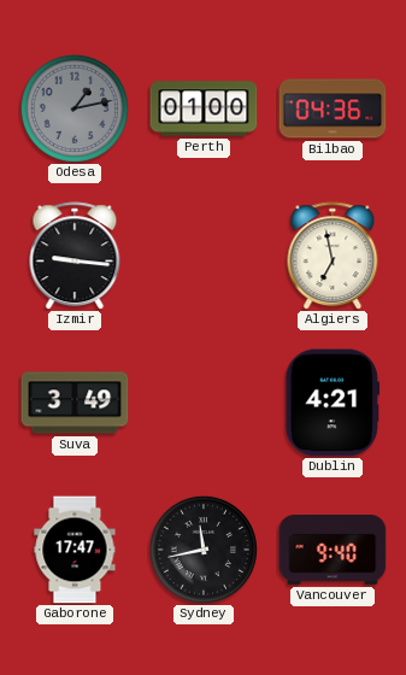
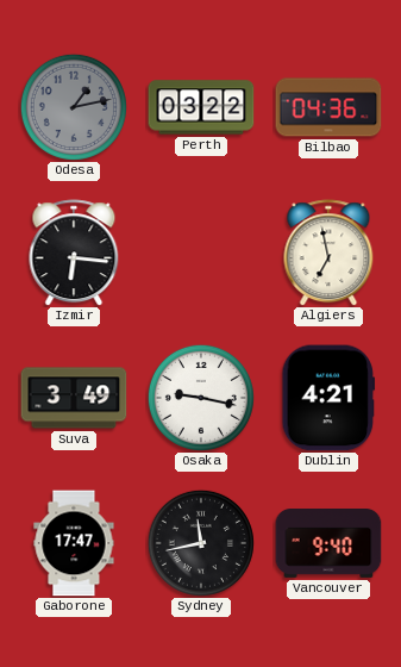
Perth: 01:00 -> 03:22 (201, 107)
Izmir: 9:16 -> 6:16 (74, 253)
Osaka: none -> 9:17 (201, 398)
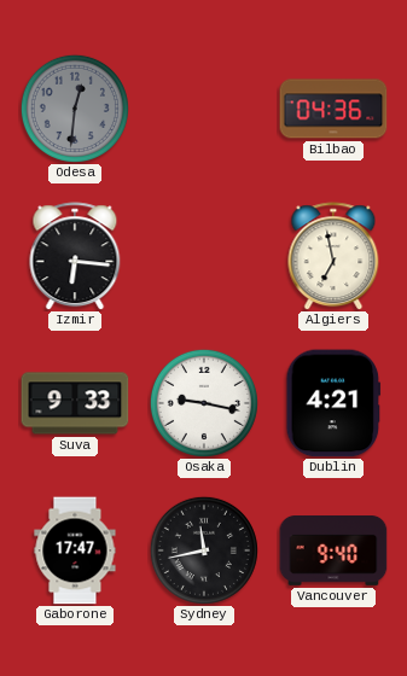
Odesa: 1:13 -> 12:31 (75, 109)
Perth: 03:22 -> none (201, 107)
Suva: 3:49 -> 9:33 (75, 403)
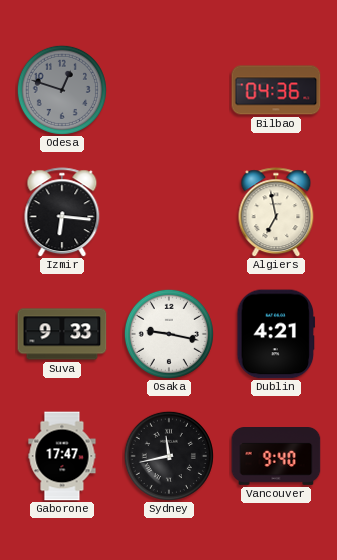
Odesa: 12:31 -> 12:48 (62, 90)
